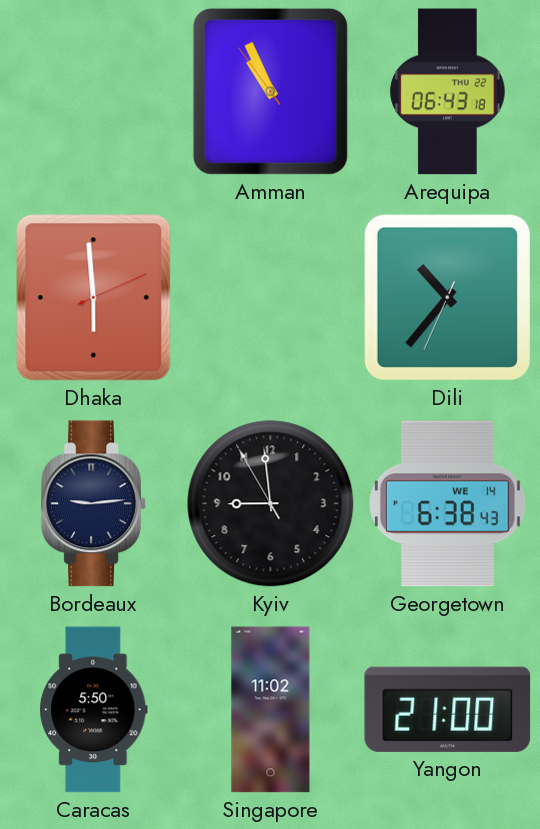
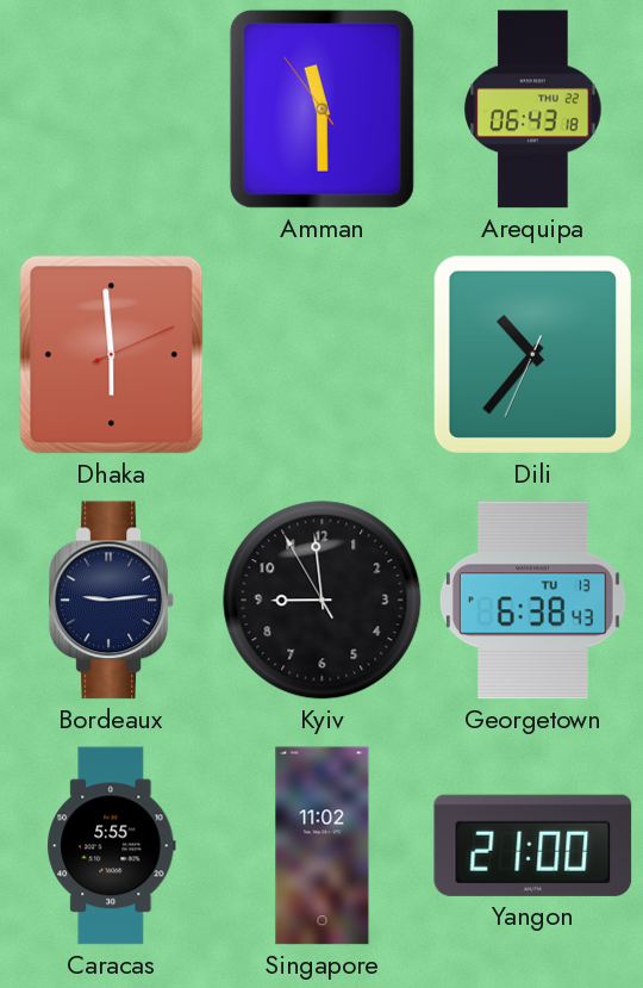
Amman: 10:55 -> 11:29 (321, 108)
Georgetown date: WE 14 -> TU 13 (533, 601)
Caracas: 5:50 -> 5:55 (112, 846)
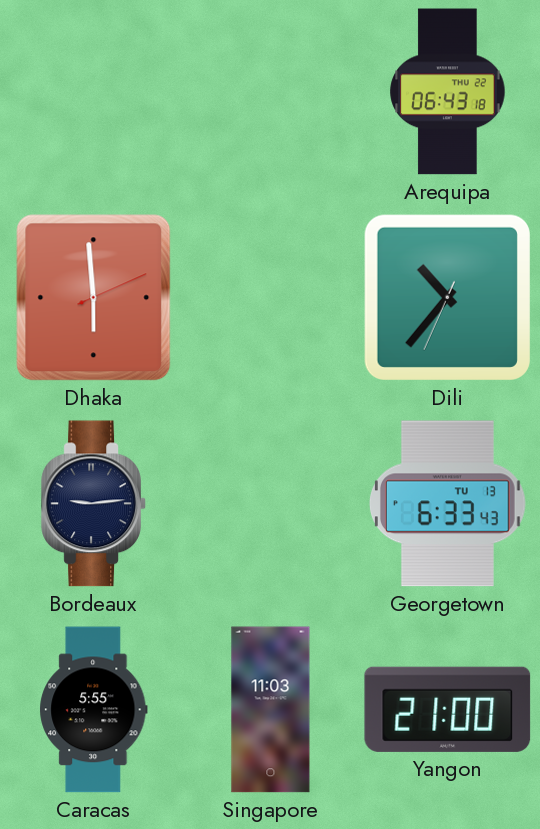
Amman: 11:29 -> none (321, 108)
Kyiv: 8:58 -> none (323, 601)
Georgetown: 6:38 -> 6:33 (448, 504)
Singapore: 11:02 -> 11:03 (271, 710)
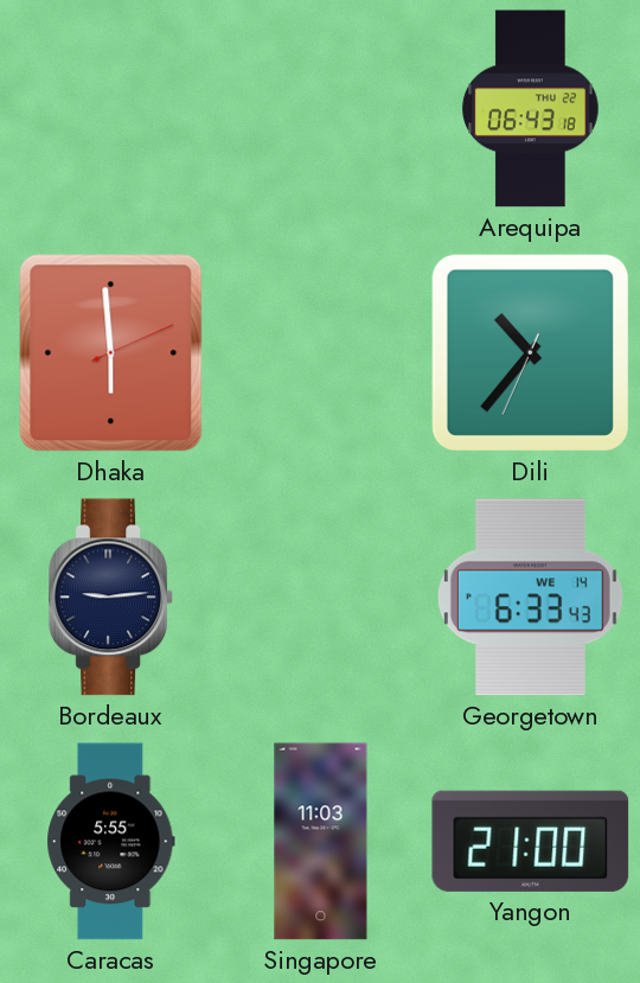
Georgetown date: TU 13 -> WE 14 (531, 598)
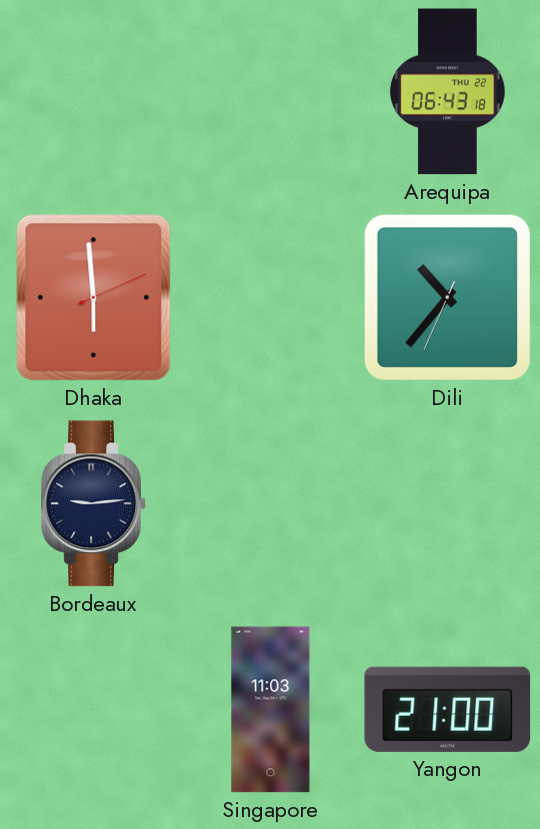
Georgetown: 6:33 -> none (531, 598)
Caracas: 5:55 -> none (111, 842)
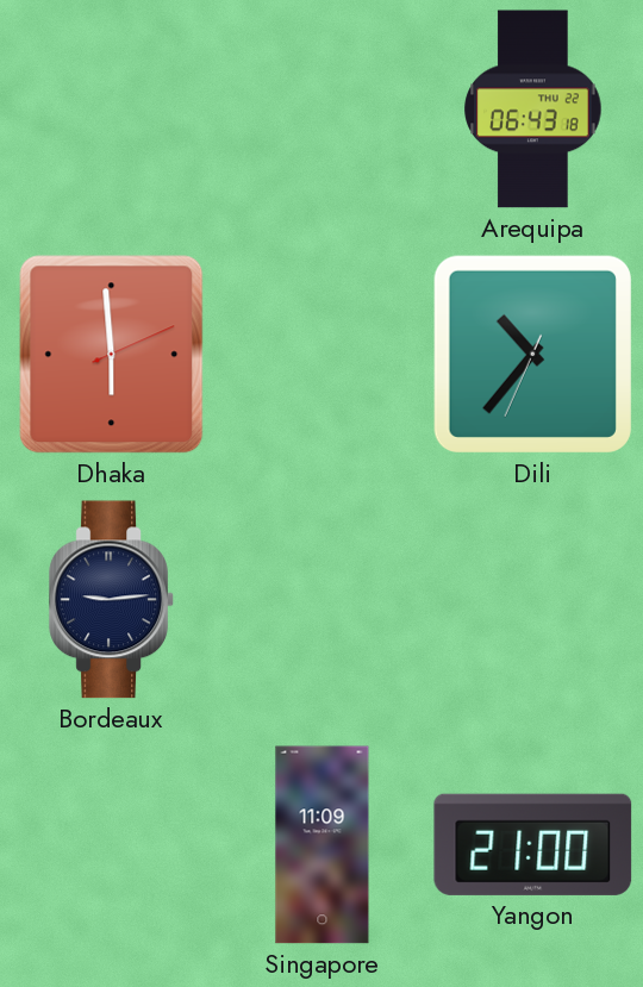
Singapore: 11:03 -> 11:09 (323, 845)
